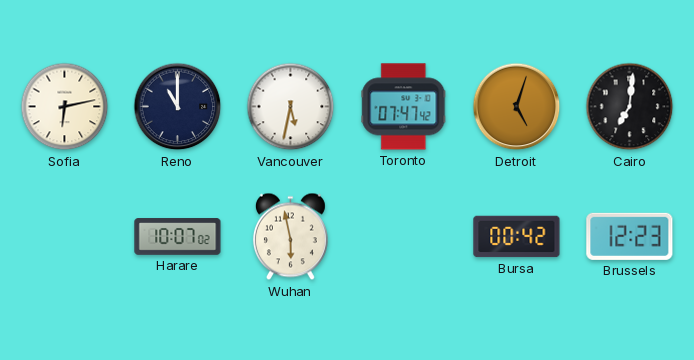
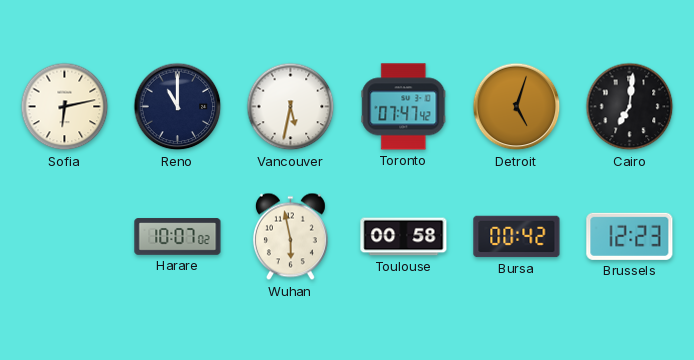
Toulouse: none -> 00:58 (404, 237)
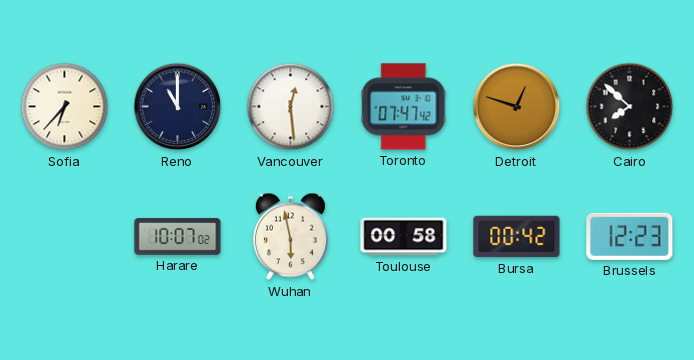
Sofia: 6:13 -> 6:37 (65, 107)
Vancouver: 5:32 -> 12:29 (291, 107)
Detroit: 5:03 -> 12:48 (517, 107)
Cairo: 7:01 -> 7:52 (630, 107)
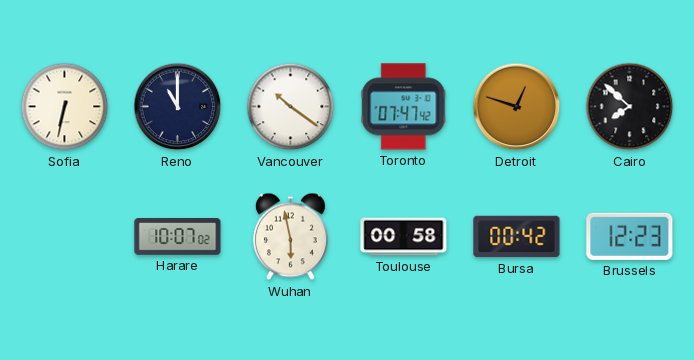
Sofia: 6:37 -> 6:32 (65, 107)
Vancouver: 12:29 -> 10:21 (291, 107)
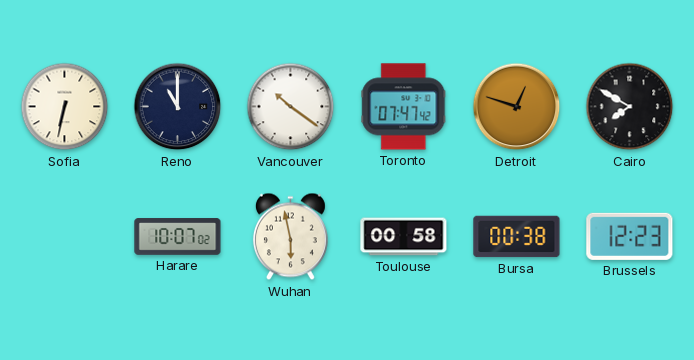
Cairo: 7:52 -> 7:50 (630, 107)
Bursa: 00:42 -> 00:38 (517, 237)
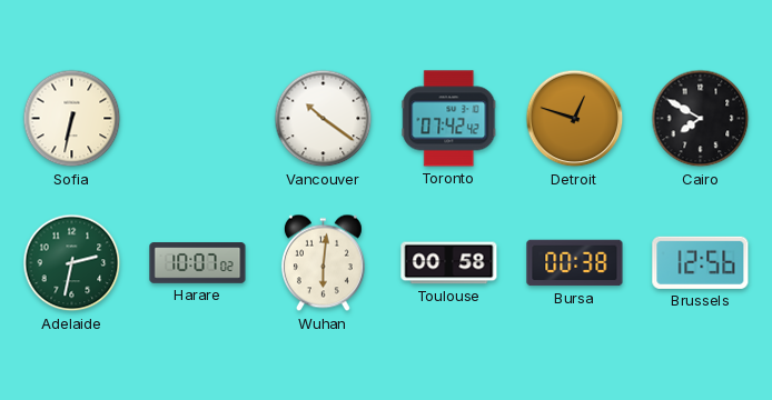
Reno: 11:00 -> none (178, 107)
Toronto: 07:47 -> 07:42 (449, 119)
Adelaide: none -> 2:32 (72, 263)
Wuhan: 5:58 -> 6:01 (323, 263)
Brussels: 12:23 -> 12:56 (701, 262)
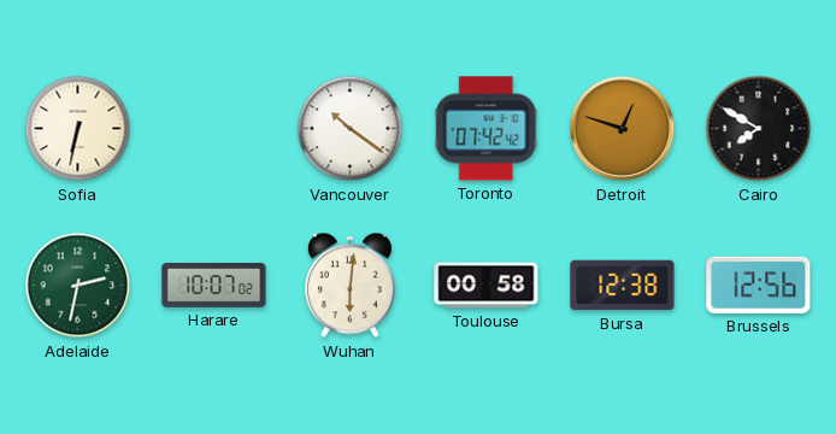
Bursa: 00:38 -> 12:38 (623, 286)
